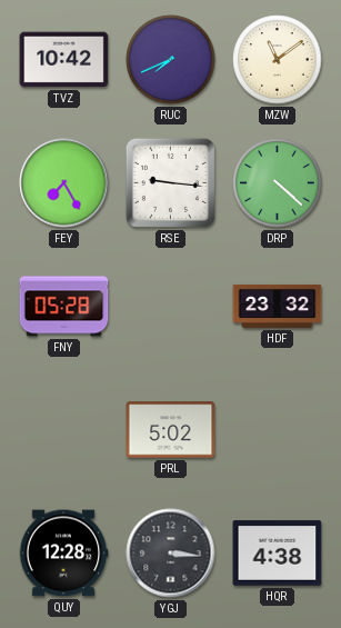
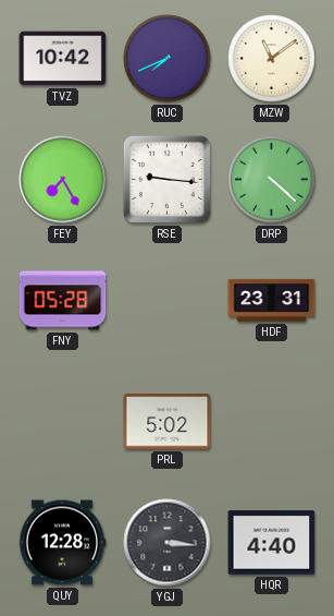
HDF: 23:32 -> 23:31 (272, 300)
HQR: 4:38 -> 4:40 (272, 543)
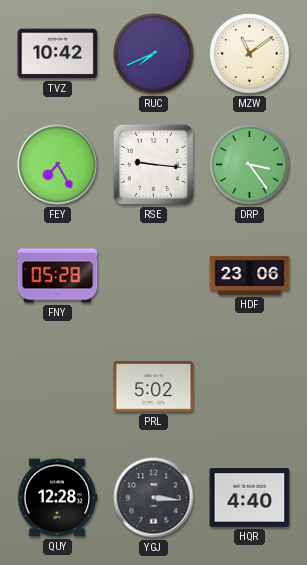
DRP: 4:22 -> 3:24 (250, 165)
HDF: 23:31 -> 23:06 (250, 275)
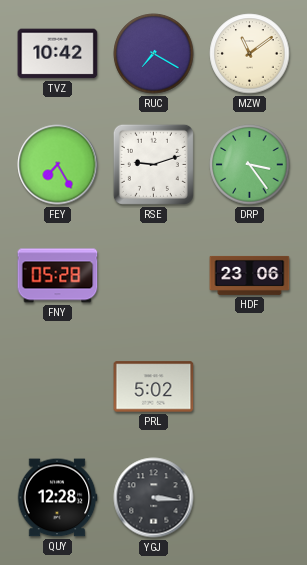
RUC: 7:41 -> 7:20 (154, 54)
RSE: 9:16 -> 9:12 (153, 164)
HQR: 4:40 -> none (250, 498)
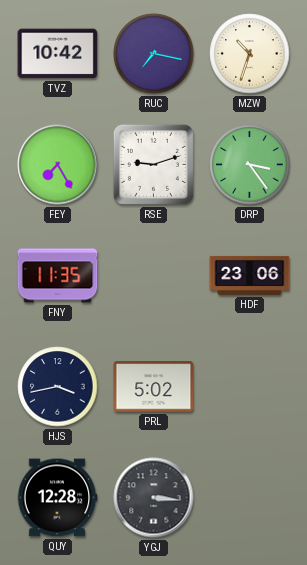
RUC: 7:20 -> 7:17 (154, 54)
MZW: 11:09 -> 10:33 (250, 54)
FNY: 05:28 -> 11:35 (58, 276)
HJS: none -> 3:43 (58, 387)
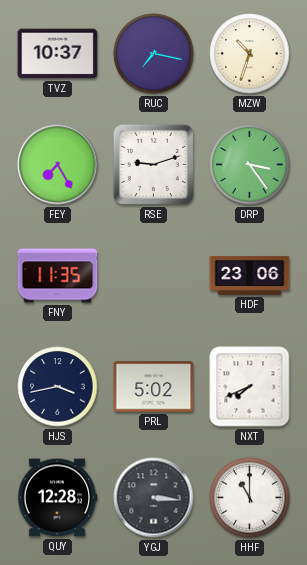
TVZ: 10:42 -> 10:37 (58, 54)
NXT: none -> 7:41 (250, 387)
HHF: none -> 11:00 (250, 498)
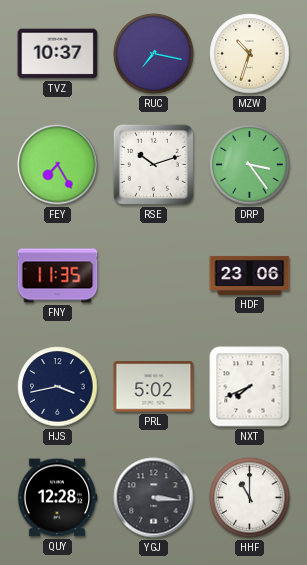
RSE: 9:12 -> 10:12 (153, 164)
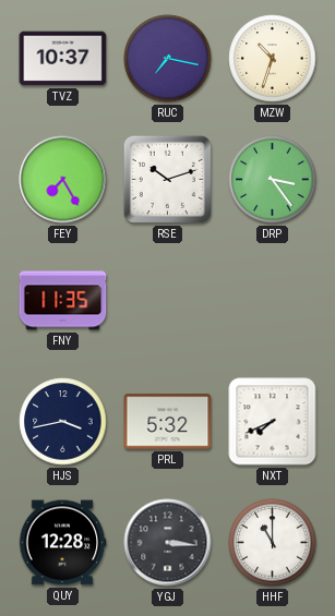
HDF: 23:06 -> none (250, 275)
PRL: 5:02 -> 5:32 (168, 422)
